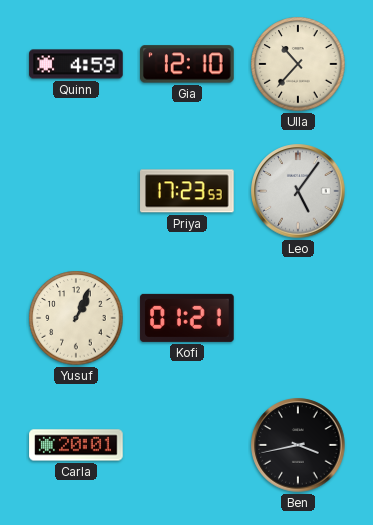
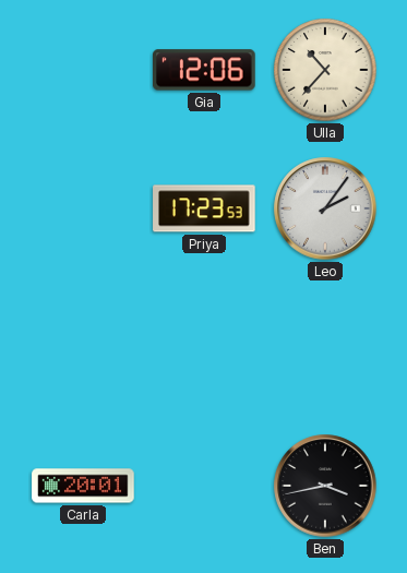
Quinn: 4:59 -> none (76, 64)
Gia: 12:10 -> 12:06 (204, 70)
Leo: 5:06 -> 2:06 (325, 208)
Yusuf: 1:04 -> none (76, 318)
Kofi: 01:21 -> none (187, 318)
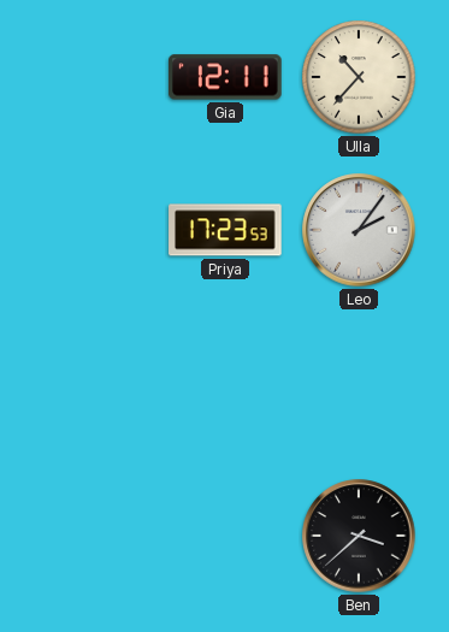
Gia: 12:06 -> 12:11 (225, 77)
Carla: 20:01 -> none (83, 486)
Ben: 3:43 -> 3:38 (359, 536)
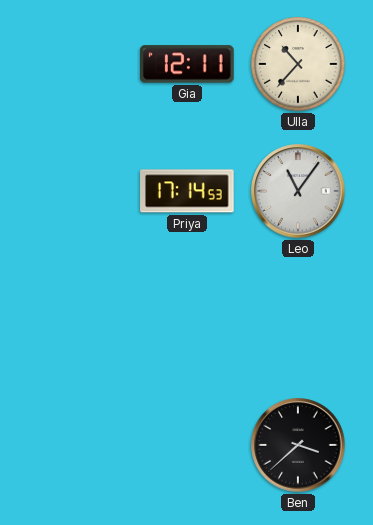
Priya: 17:23 -> 17:14 (187, 191)
Leo: 2:06 -> 11:06 (298, 191)
